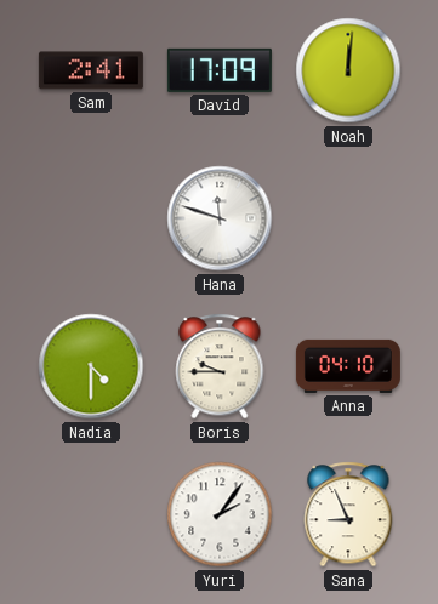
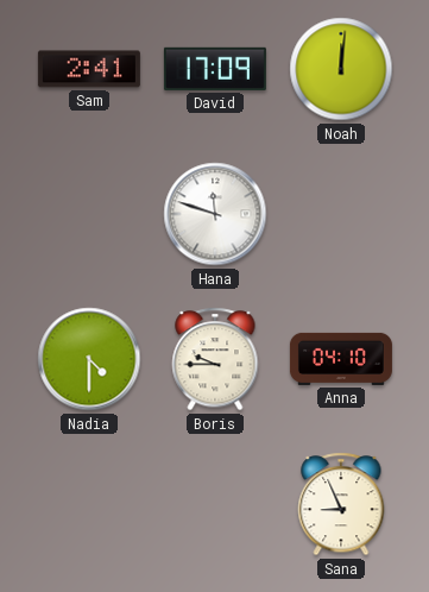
Yuri: 2:06 -> none (220, 514)
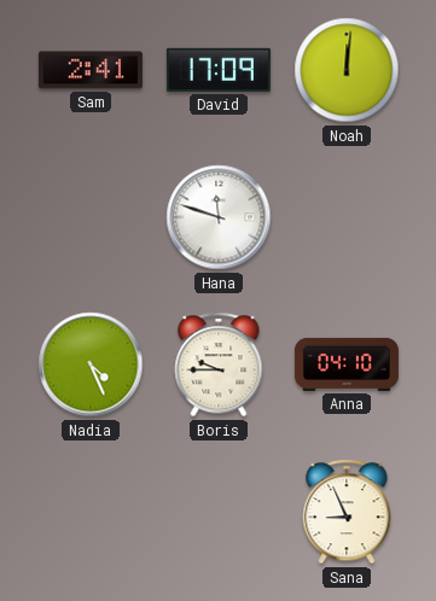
Nadia: 4:30 -> 4:26 (91, 364)
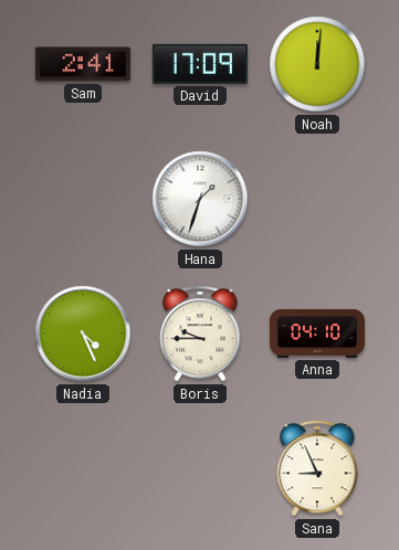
Hana: 11:48 -> 1:33 (200, 199)
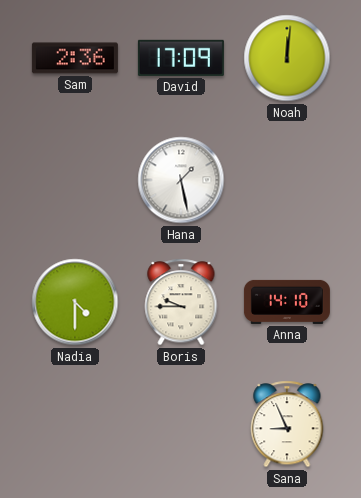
Sam: 2:41 -> 2:36 (75, 58)
Hana: 1:33 -> 1:28 (181, 180)
Nadia: 4:26 -> 4:30 (75, 302)
Anna: 04:10 -> 14:10 (287, 302)
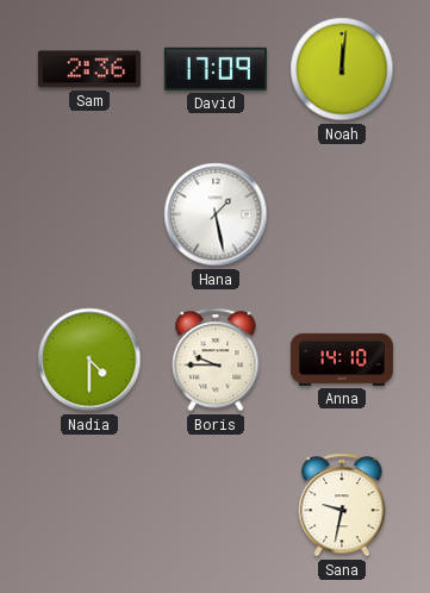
Sana: 8:56 -> 9:32 (342, 505)
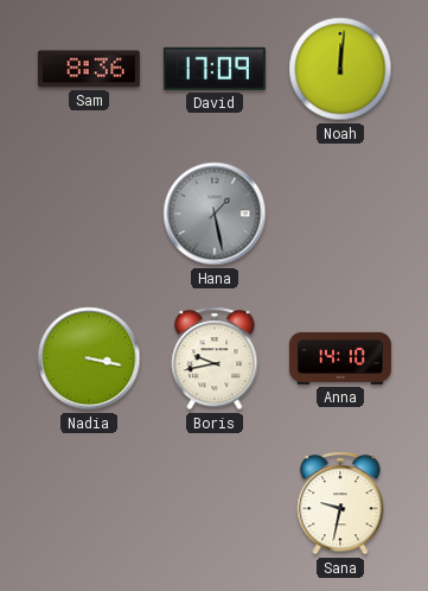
Sam: 2:36 -> 8:36 (89, 69)
Hana dial: white -> grey (215, 214)
Nadia: 4:30 -> 3:17 (89, 358)
Boris: 9:45 -> 9:43 (215, 358)
